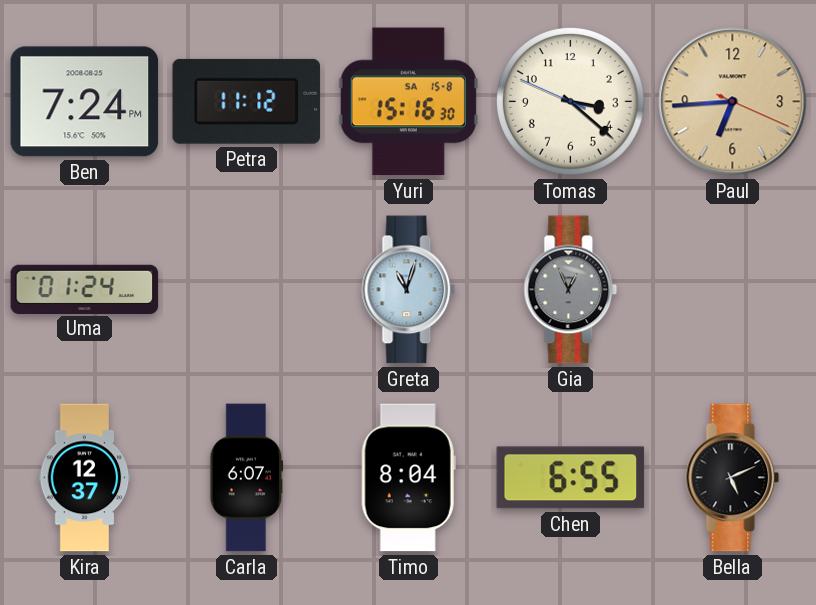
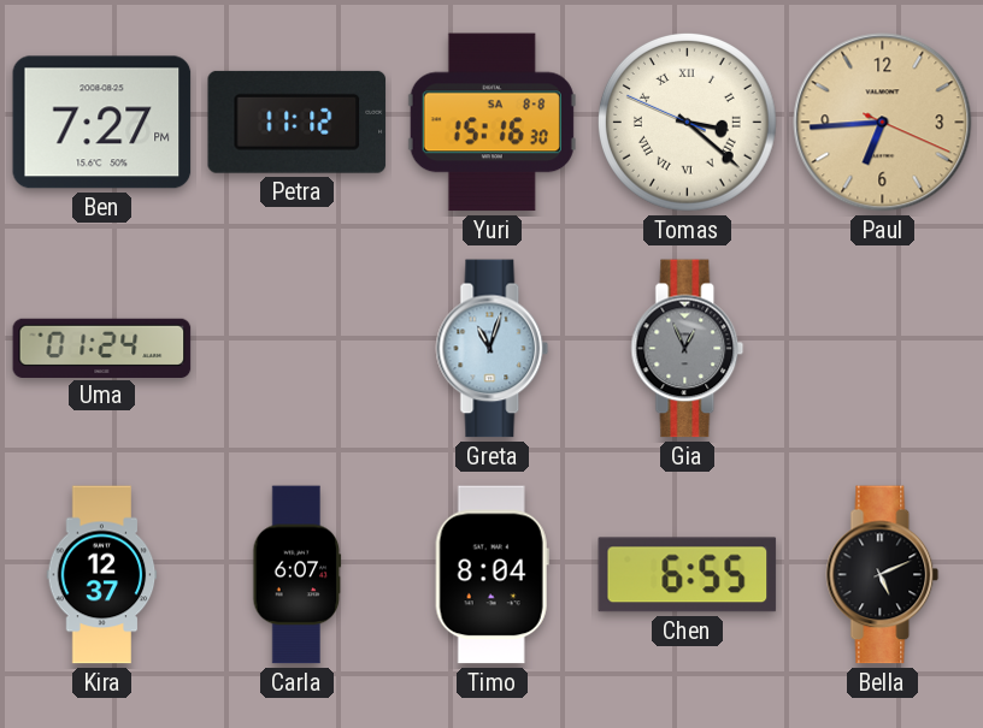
Ben: 7:24 -> 7:27 (102, 123)
Yuri date: SA 15-8 -> SA 8-8 (491, 123)
Tomas numerals: Arabic -> Roman (688, 123)
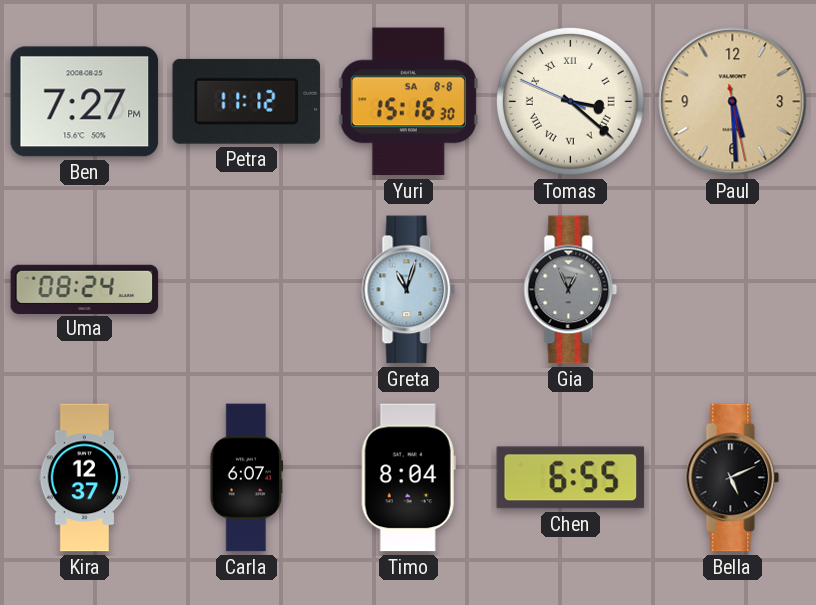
Paul: 6:44 -> 5:29 (733, 102)
Uma: 01:24 -> 08:24 (85, 289)
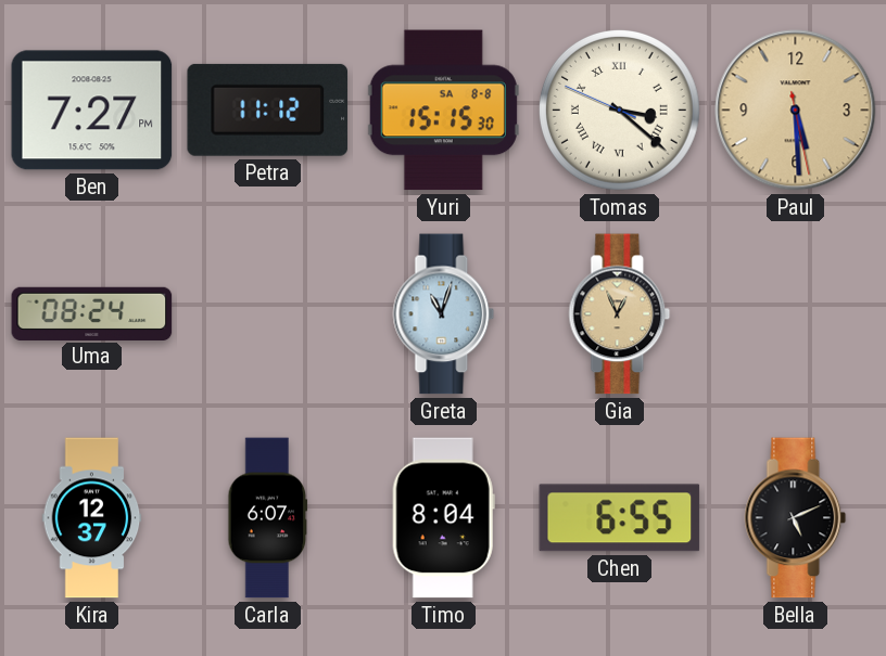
Yuri: 15:16 -> 15:15 (443, 111)
Gia dial: grey -> champagne (620, 314)
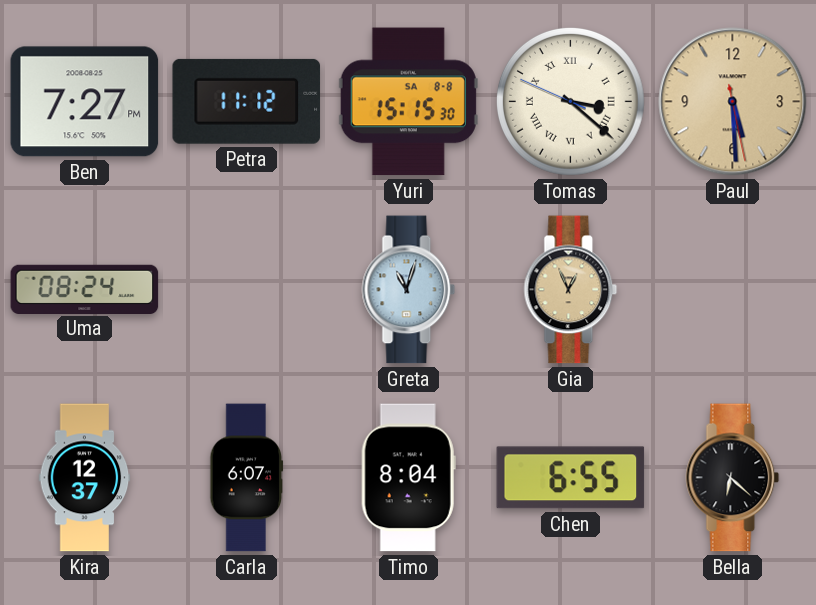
Bella: 5:11 -> 6:22 (733, 478)
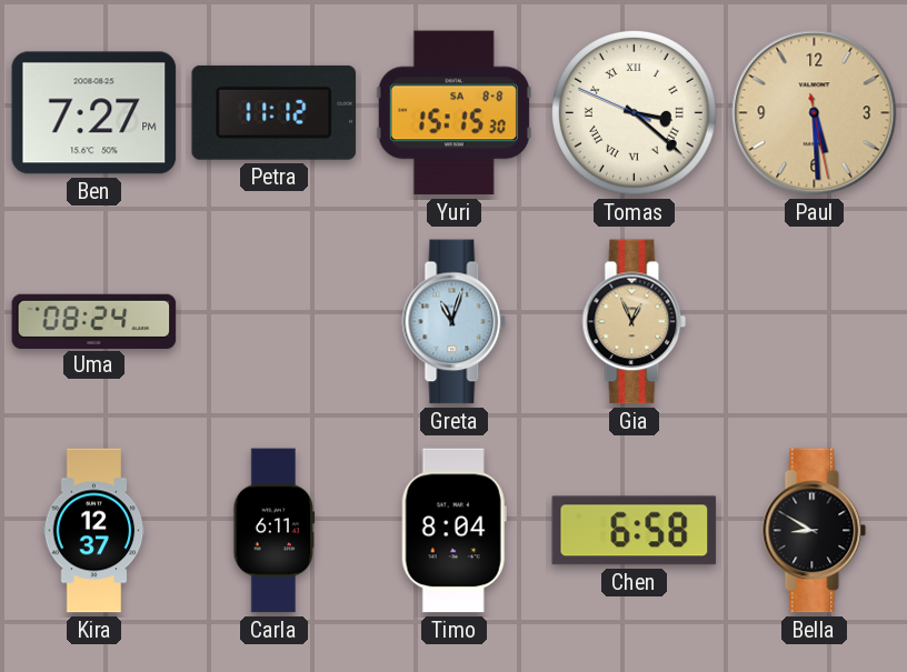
Carla: 6:07 -> 6:11 (275, 531)
Chen: 6:55 -> 6:58 (635, 531)
Bella: 6:22 -> 8:50 (815, 531)
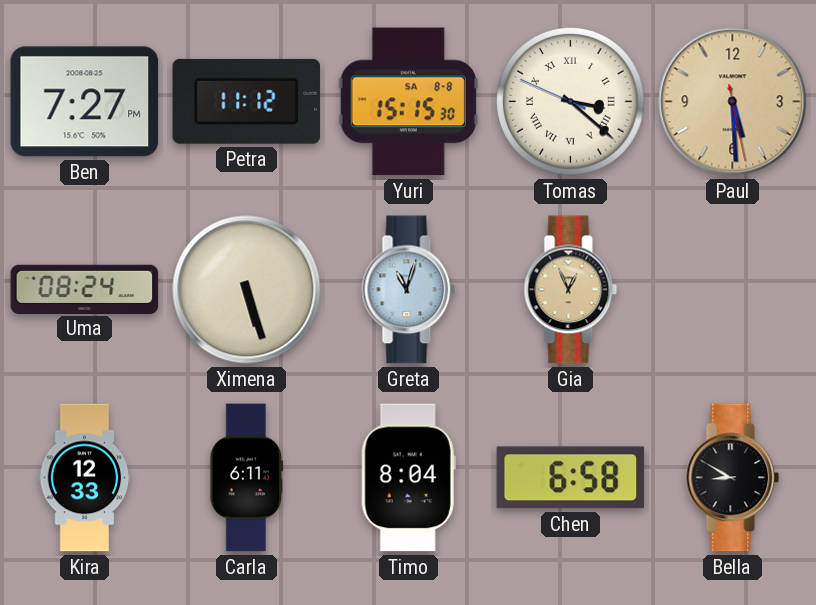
Ximena: none -> 5:27 (247, 290)
Kira: 12:37 -> 12:33 (85, 478)
